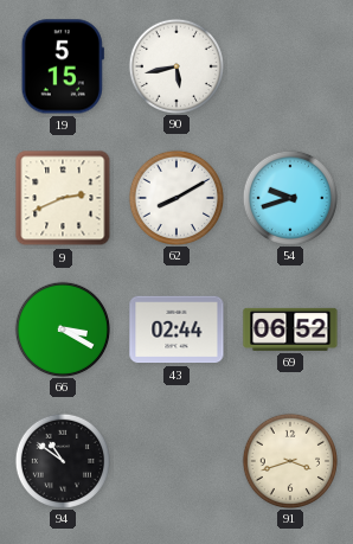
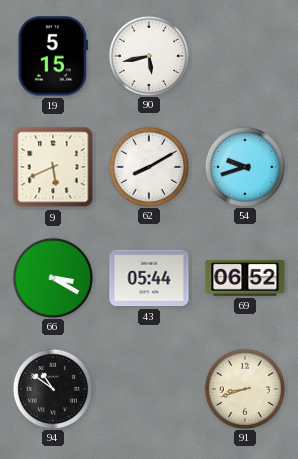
9: 2:41 -> 5:41 (53, 167)
43: 02:44 -> 05:44 (149, 278)
91: 3:42 -> 8:42 (244, 388)
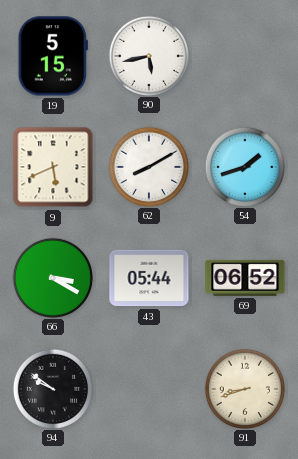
54: 9:42 -> 1:42 (244, 166)
94: 10:51 -> 9:51 (52, 388)
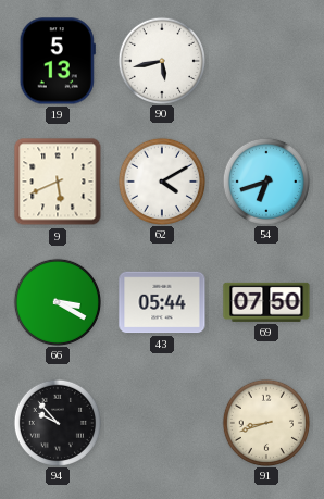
19: 5:15 -> 5:13 (58, 61)
62: 8:10 -> 4:10 (161, 180)
54: 1:42 -> 6:42 (265, 180)
69: 06:52 -> 07:50 (266, 302)
94: 9:51 -> 9:53 (57, 422)
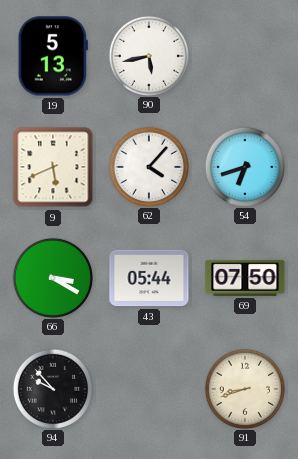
62: 4:10 -> 4:07 (148, 166)
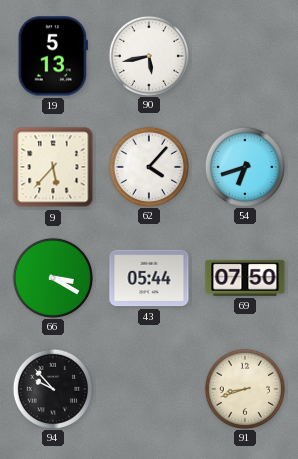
9: 5:41 -> 5:37 (53, 167)
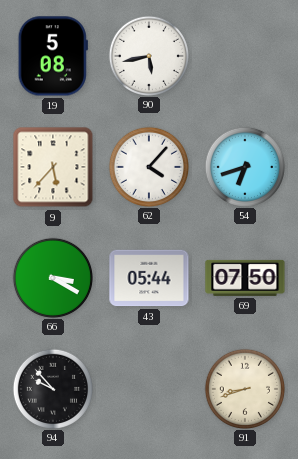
19: 5:13 -> 5:08 (53, 56)
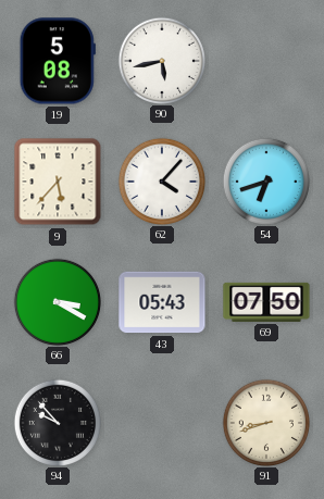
43: 05:44 -> 05:43 (162, 302)
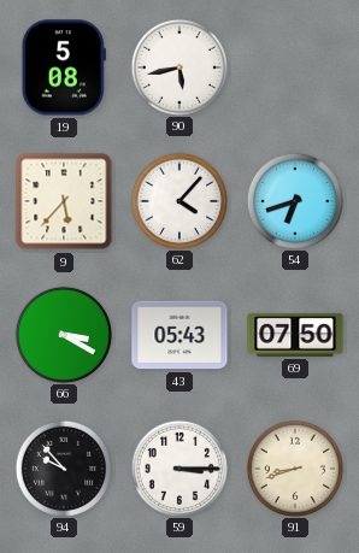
59: none -> 3:15 (178, 467)
